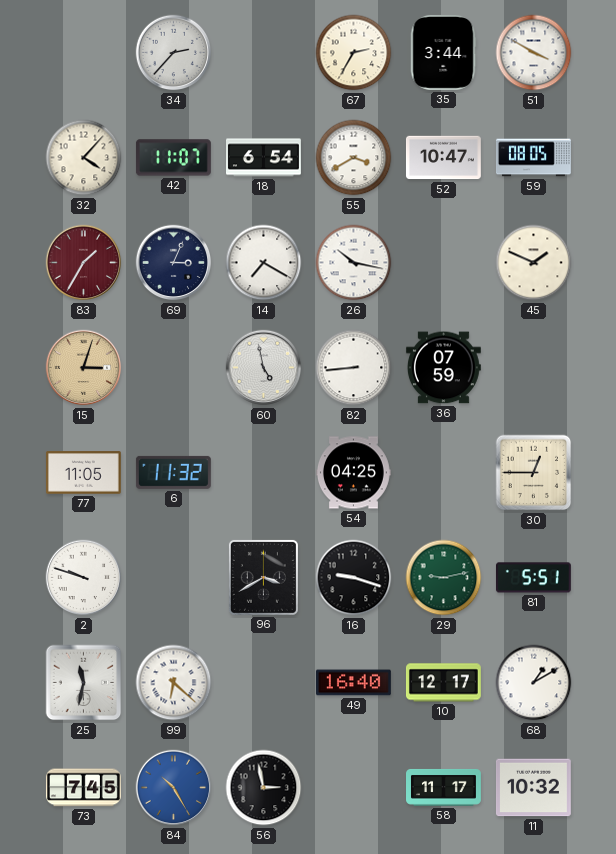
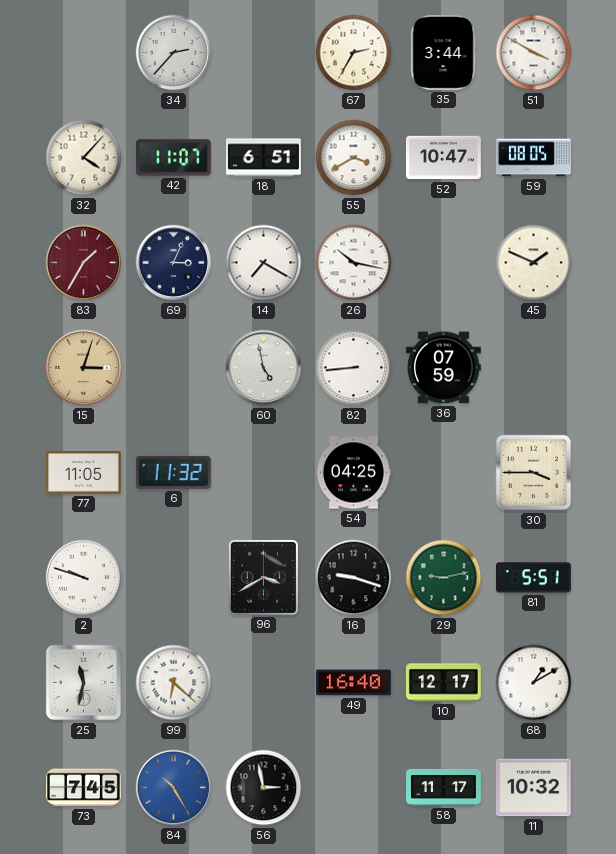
18: 6:54 -> 6:51 (264, 158)
30: 12:45 -> 3:45 (534, 473)
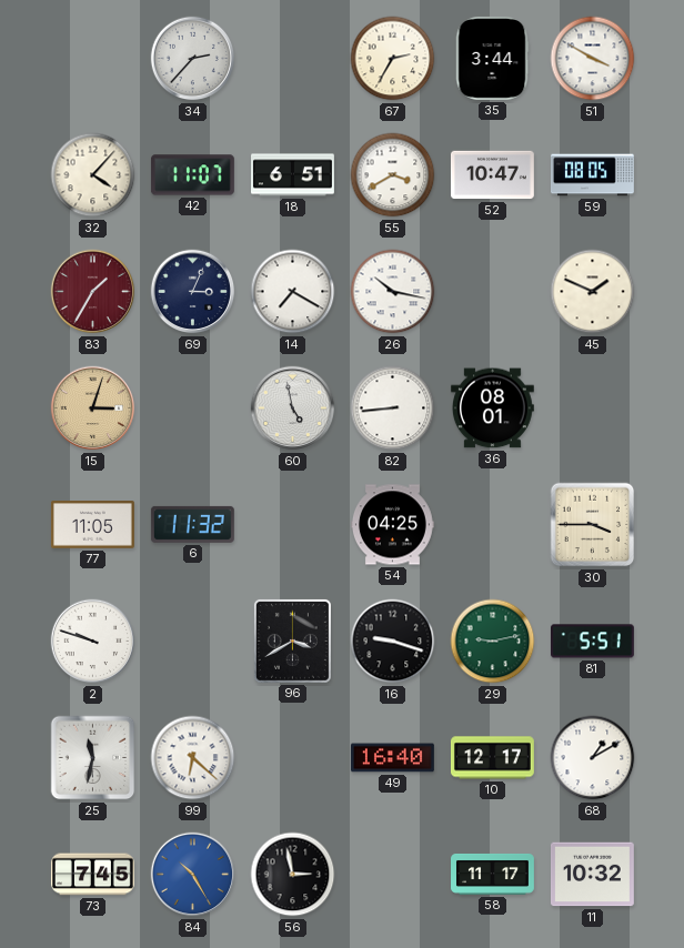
36: 07:59 -> 08:01 (492, 409)
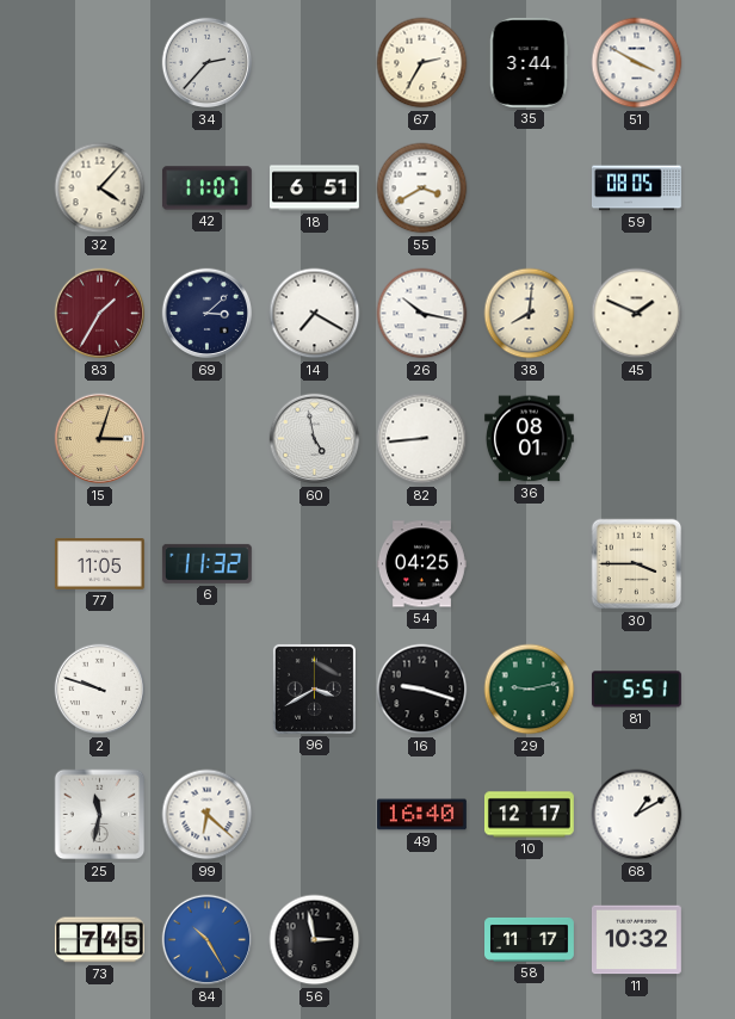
52: 10:47 -> none (492, 175)
69: 3:04 -> 3:08 (208, 314)
38: none -> 8:01 (530, 314)
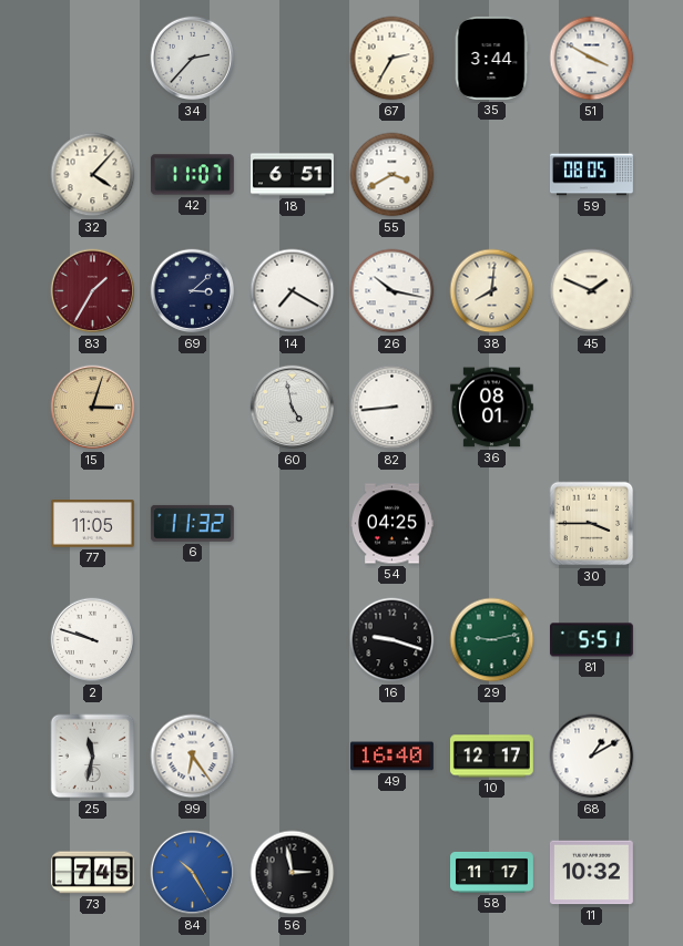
96: 3:40 -> none (314, 688)
99: 6:22 -> 6:24 (193, 757)
